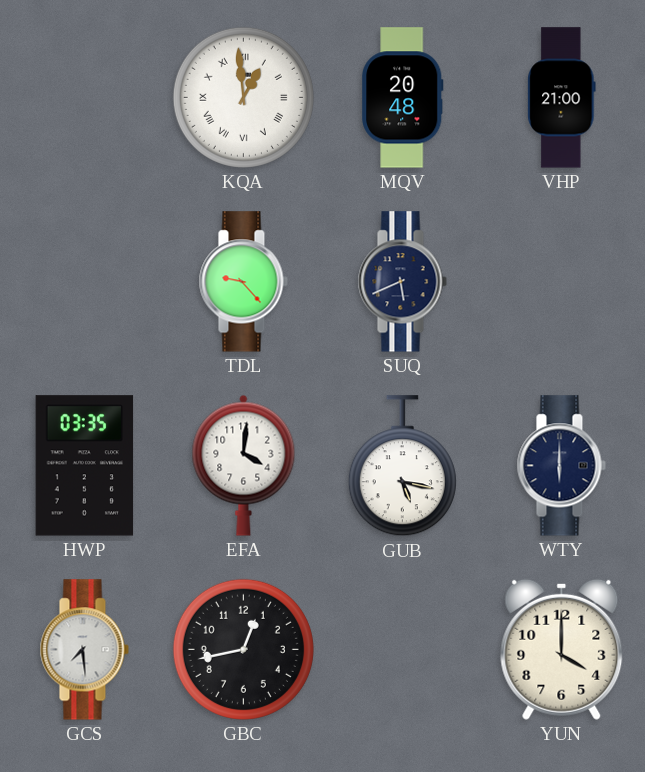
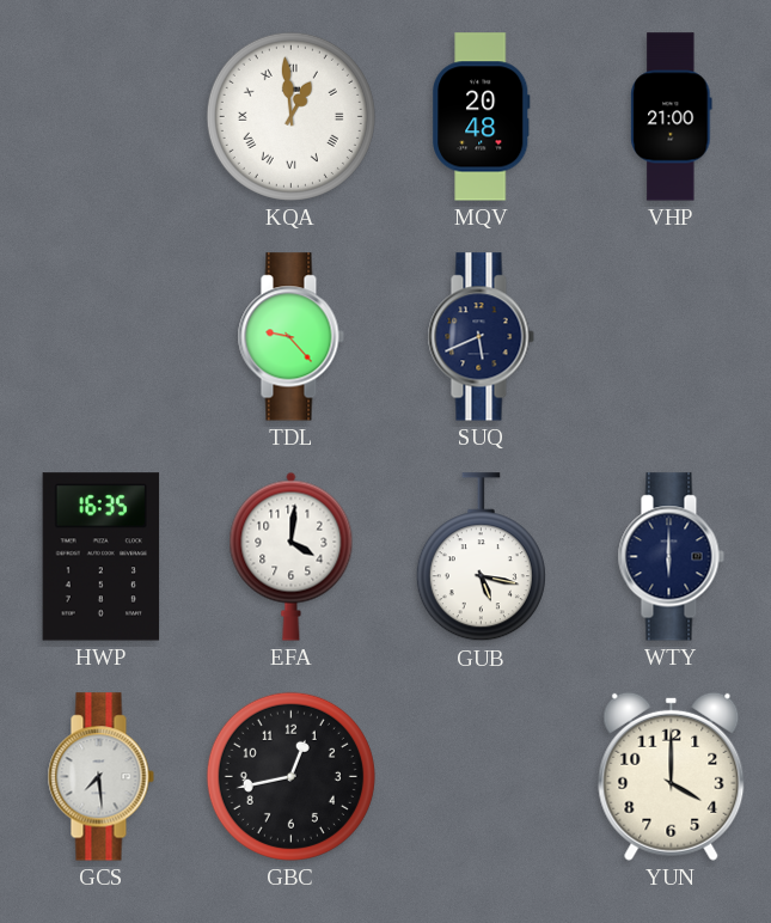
HWP: 03:35 -> 16:35 (102, 557)
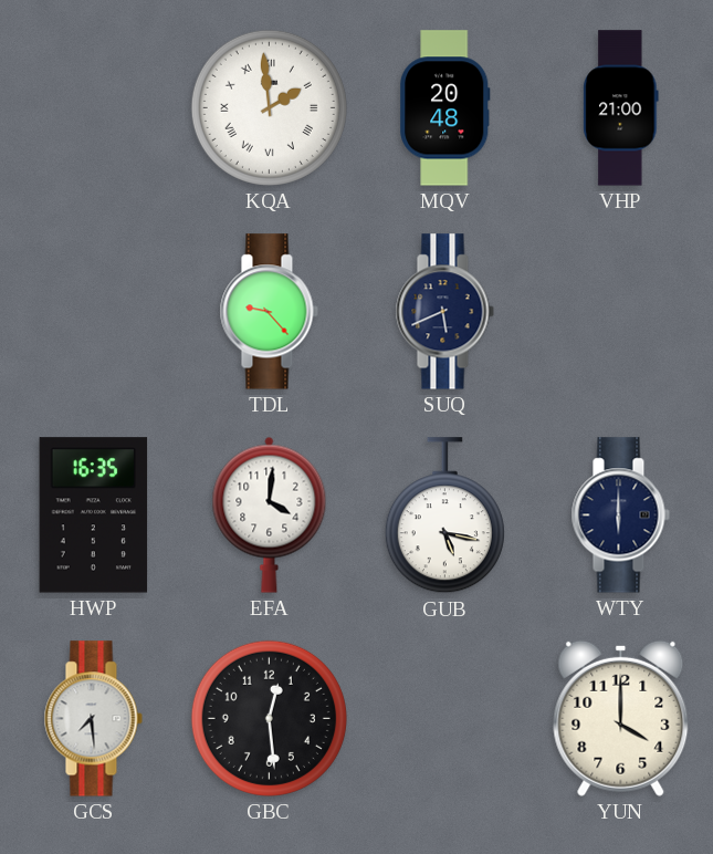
KQA: 12:59 -> 1:59 (269, 107)
GBC: 12:43 -> 12:29 (269, 718)
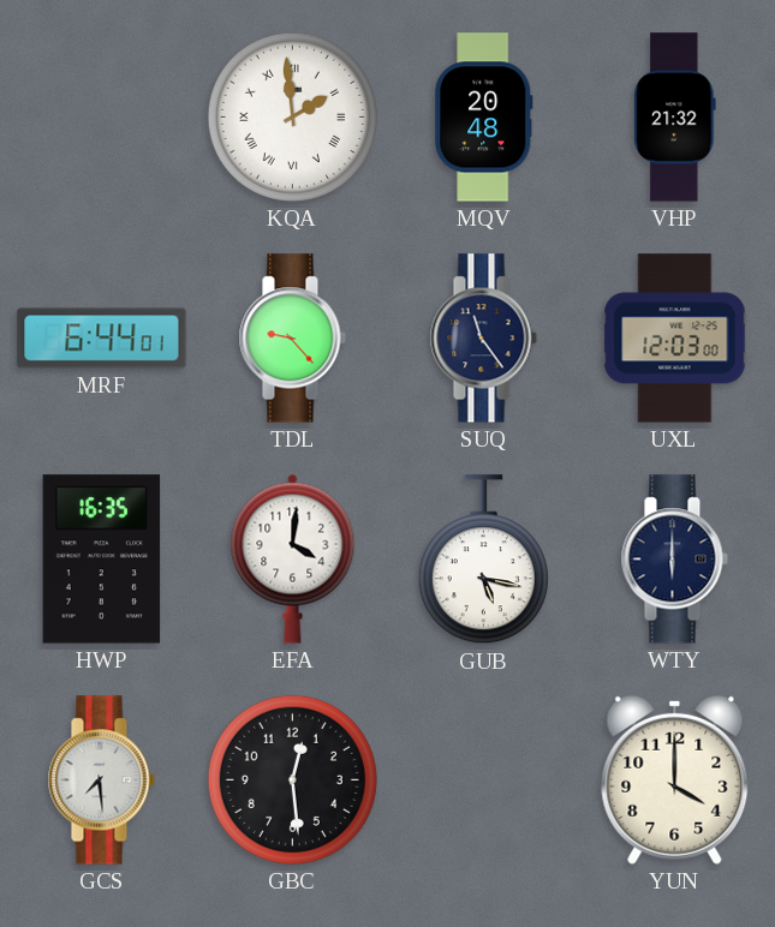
VHP: 21:00 -> 21:32 (675, 118)
MRF: none -> 6:44 (102, 339)
SUQ: 5:41 -> 11:24 (483, 339)
UXL: none -> 12:03 (675, 339)
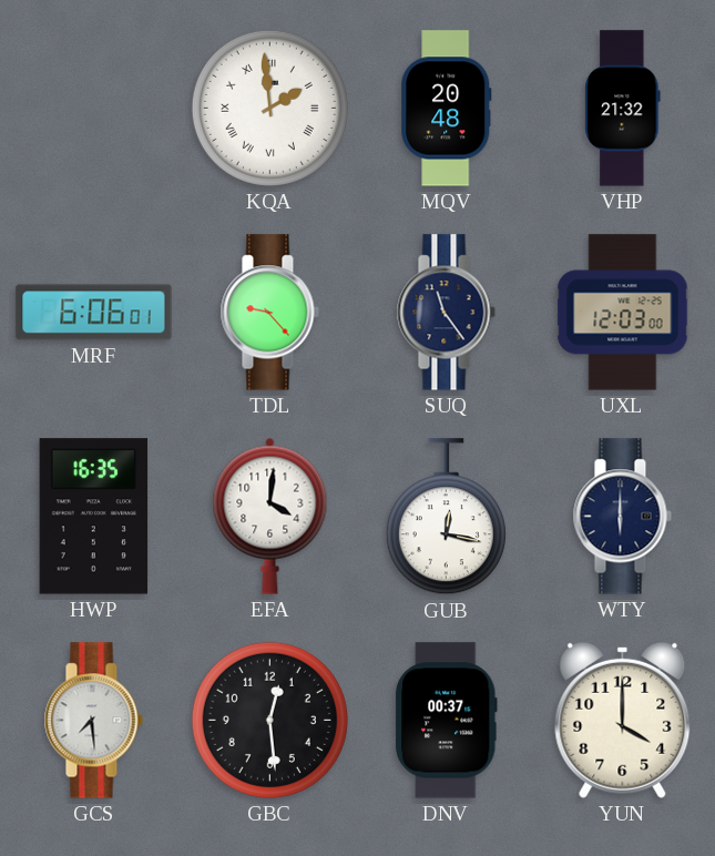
MRF: 6:44 -> 6:06 (94, 313)
GUB: 5:17 -> 12:17 (446, 517)
DNV: none -> 00:37 (446, 721)
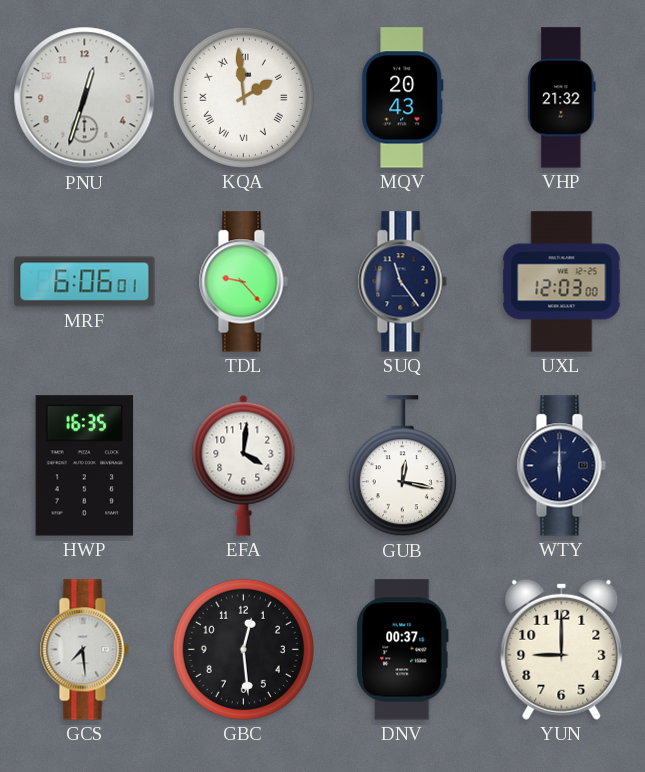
PNU: none -> 12:33 (85, 98)
MQV: 20:48 -> 20:43 (403, 98)
YUN: 4:00 -> 9:00 (562, 649)
